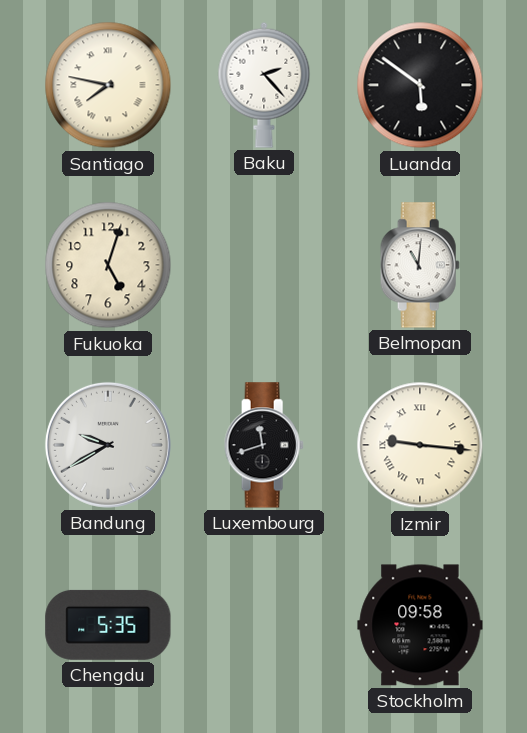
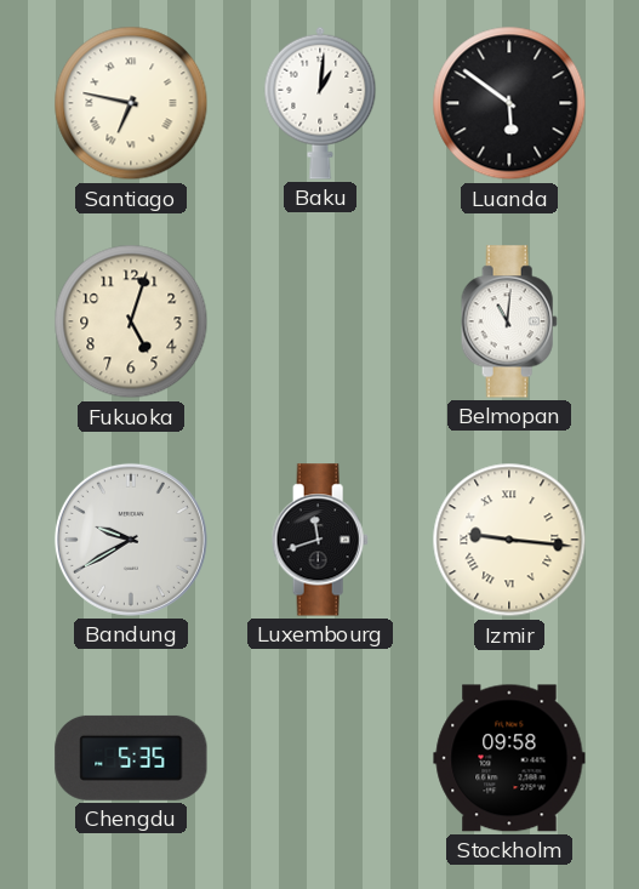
Santiago: 7:47 -> 6:47 (131, 103)
Baku: 2:23 -> 1:01 (320, 103)
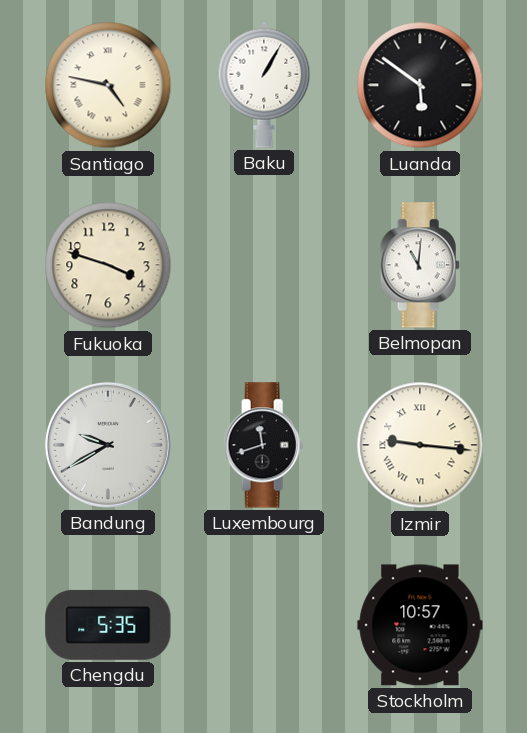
Santiago: 6:47 -> 4:47 (108, 85)
Baku: 1:01 -> 1:05 (264, 85)
Fukuoka: 5:03 -> 3:48 (108, 265)
Stockholm: 09:58 -> 10:57 (420, 625)
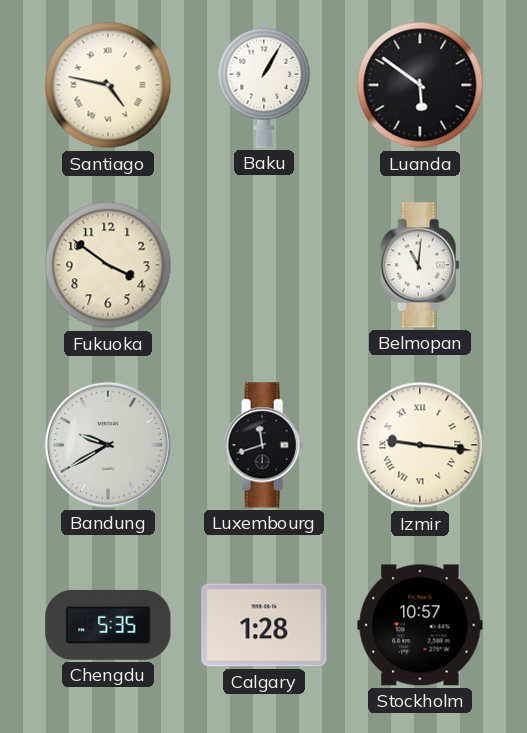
Fukuoka: 3:48 -> 3:51 (108, 265)
Calgary: none -> 1:28 (264, 625)
